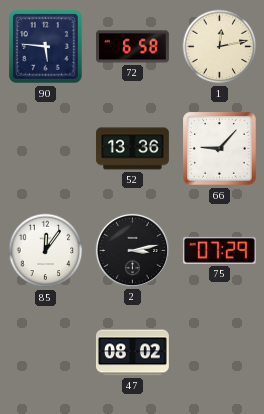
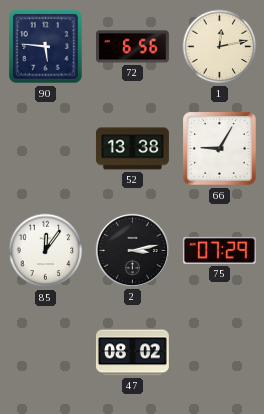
72: 6:58 -> 6:56 (132, 47)
52: 13:36 -> 13:38 (132, 149)
66: 9:07 -> 9:05 (220, 149)
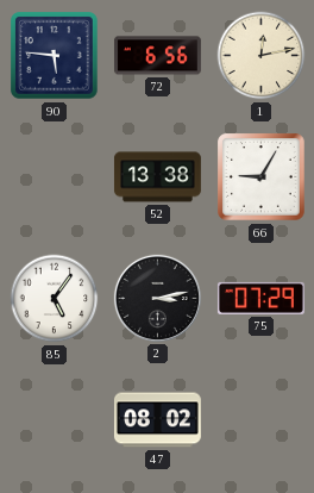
85: 12:06 -> 5:06 (55, 299)
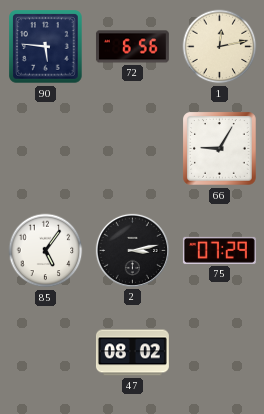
52: 13:38 -> none (157, 177)
